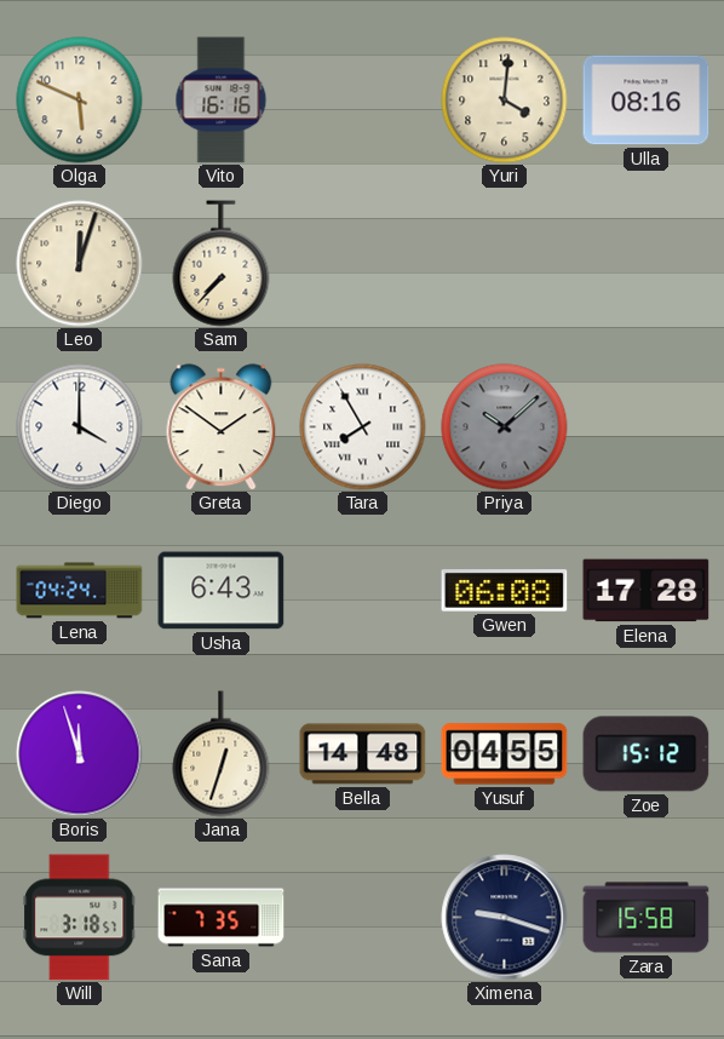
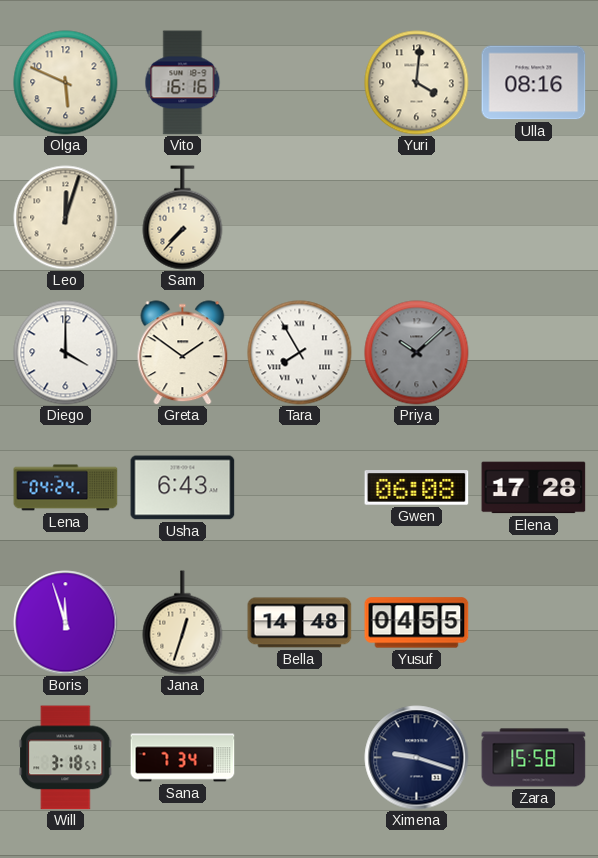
Zoe: 15:12 -> none (647, 754)
Sana: 7:35 -> 7:34 (183, 758)
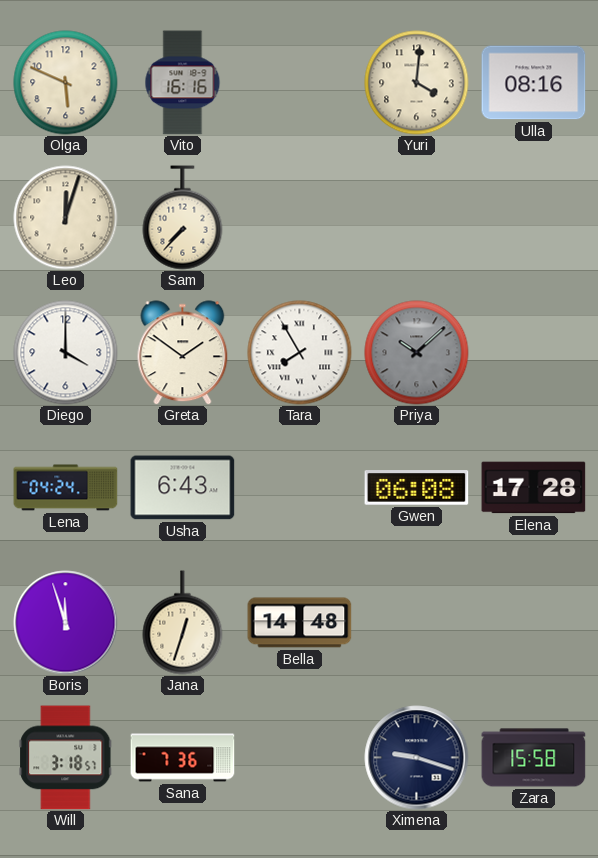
Yusuf: 04:55 -> none (417, 623)
Sana: 7:34 -> 7:36 (183, 758)
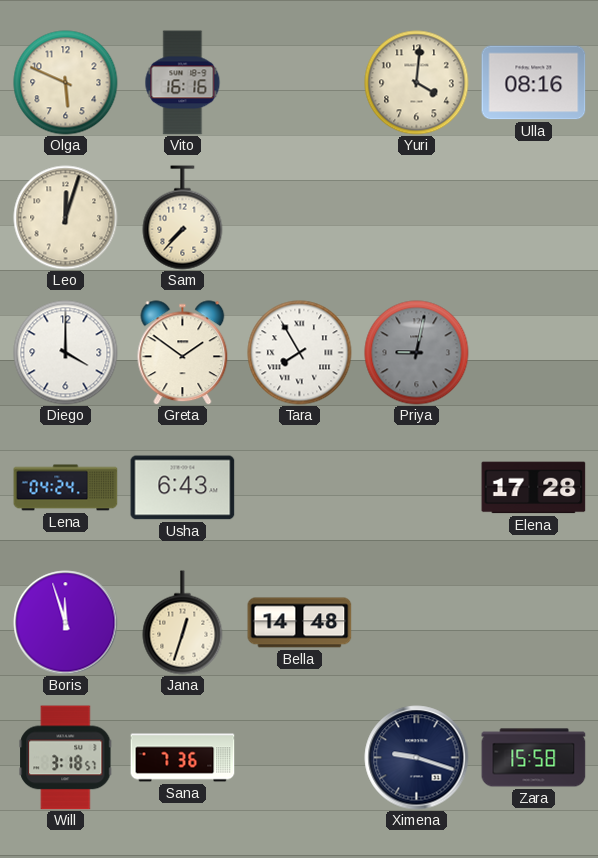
Priya: 10:08 -> 9:02 (417, 353)
Gwen: 06:08 -> none (417, 488)
